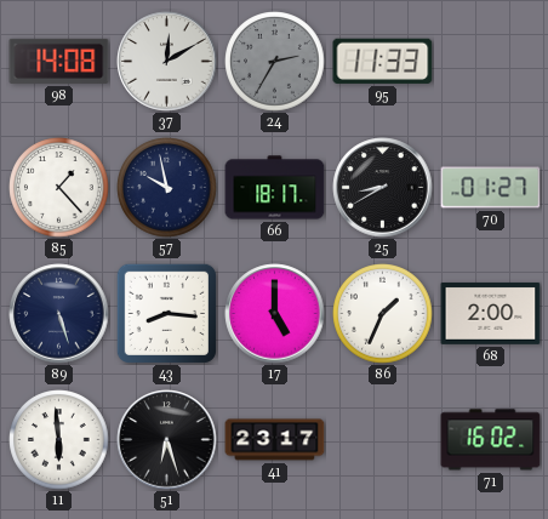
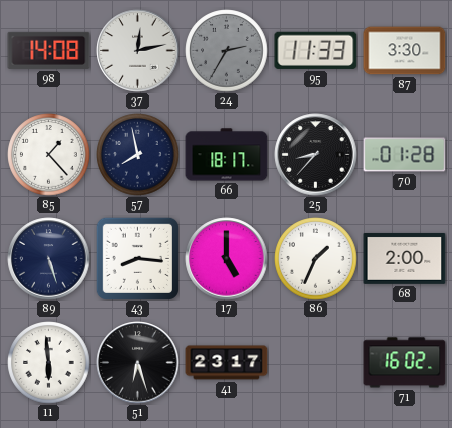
37: 12:10 -> 12:13 (138, 51)
87: none -> 3:30 (405, 51)
57: 9:58 -> 7:58 (138, 155)
25: 8:40 -> 8:37 (316, 155)
70: 01:27 -> 01:28 (405, 155)
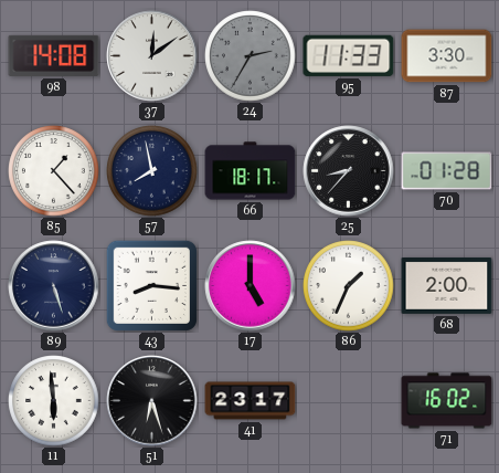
37: 12:13 -> 12:09 (152, 56)
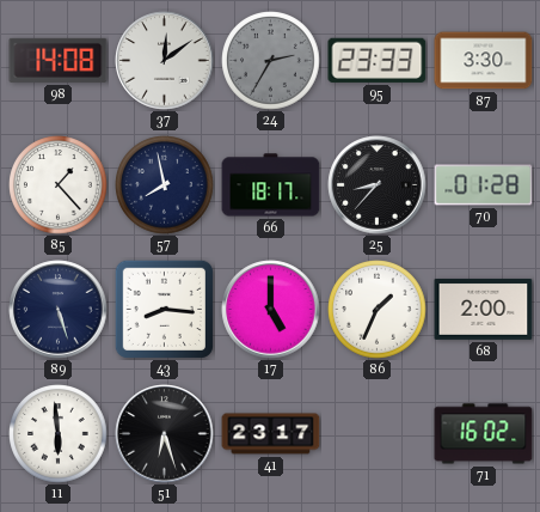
95: 11:33 -> 23:33 (378, 60)
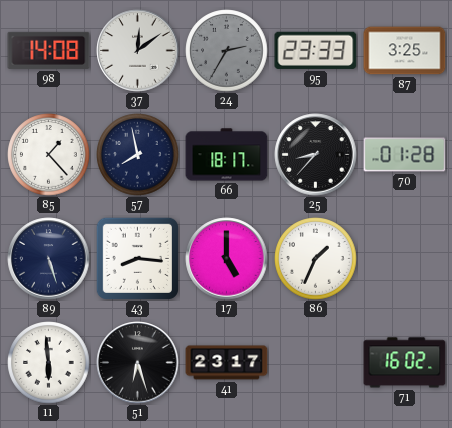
87: 3:30 -> 3:25 (405, 51)
68: 2:00 -> none (484, 309)
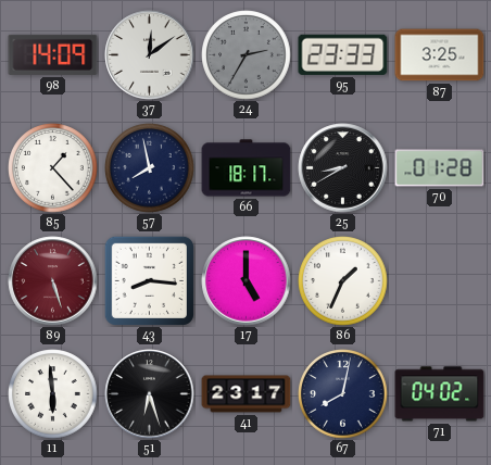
98: 14:08 -> 14:09 (53, 54)
25: 8:37 -> 8:40 (343, 168)
89 dial: navy -> burgundy (53, 281)
67: none -> 8:02 (343, 394)
71: 16:02 -> 04:02 (440, 394)
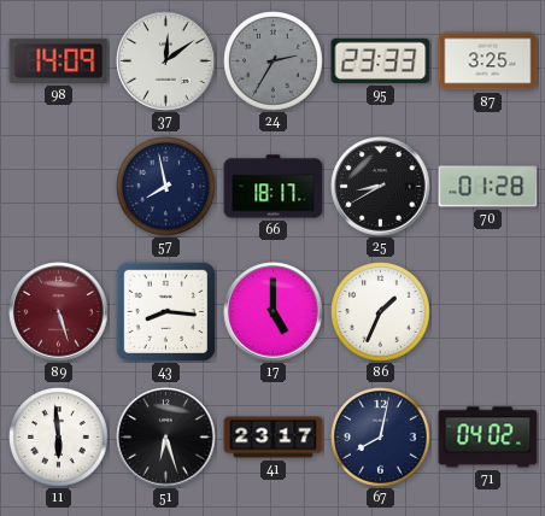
85: 1:23 -> none (53, 168)
